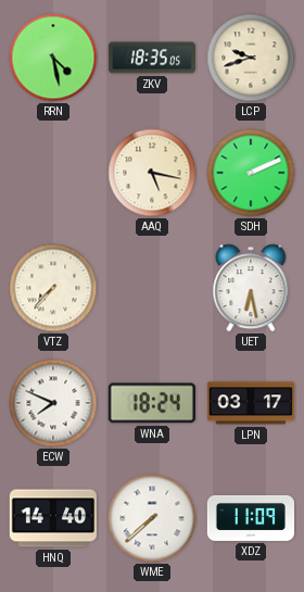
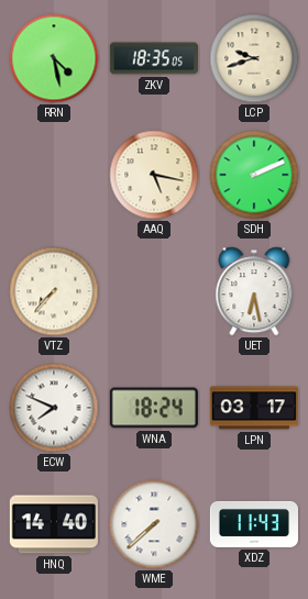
XDZ: 11:09 -> 11:43 (253, 524)
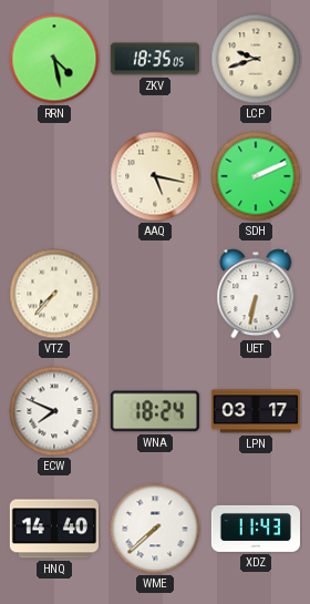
UET: 6:28 -> 6:32 (256, 294)
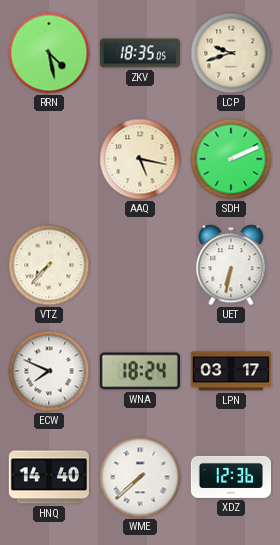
XDZ: 11:43 -> 12:36 (230, 477)
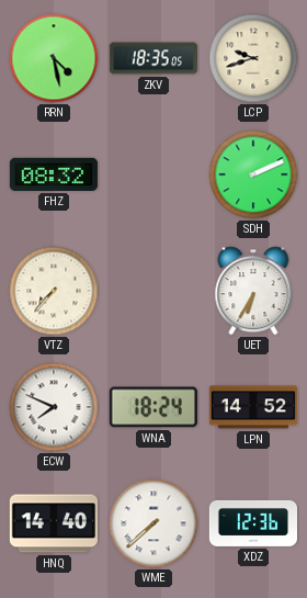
FHZ: none -> 08:32 (54, 174)
AAQ: 5:17 -> none (140, 159)
UET: 6:32 -> 6:35 (253, 291)
LPN: 03:17 -> 14:52 (253, 407)
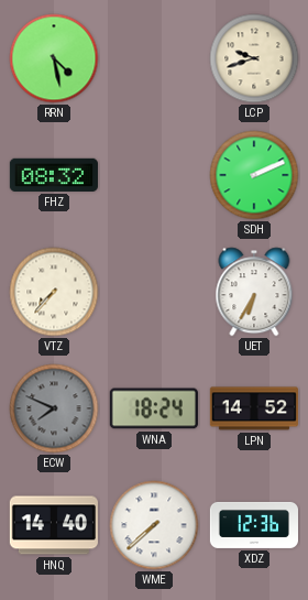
ZKV: 18:35 -> none (152, 58)
ECW dial: white -> grey (54, 408)
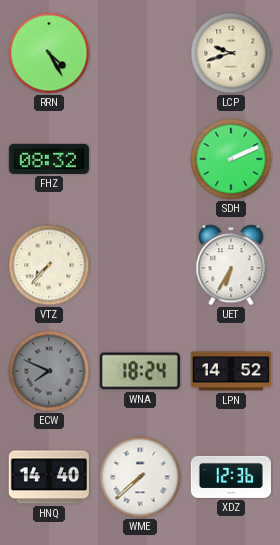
RRN: 4:28 -> 4:25 (49, 53)
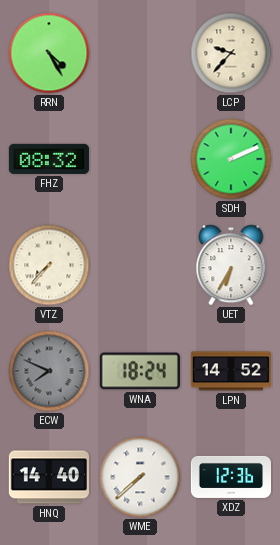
LCP: 9:42 -> 9:37 (231, 53)
